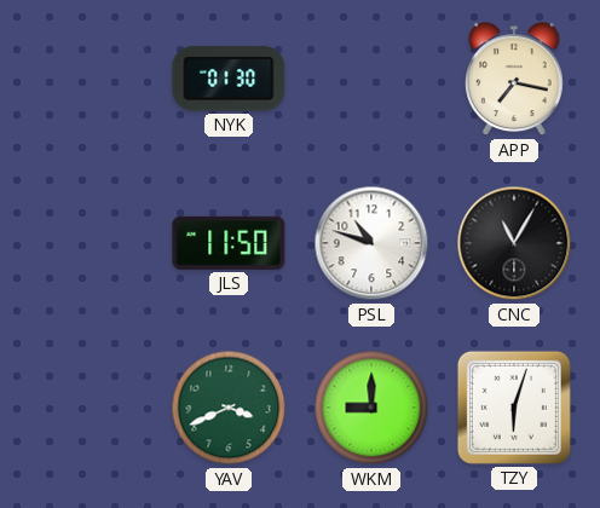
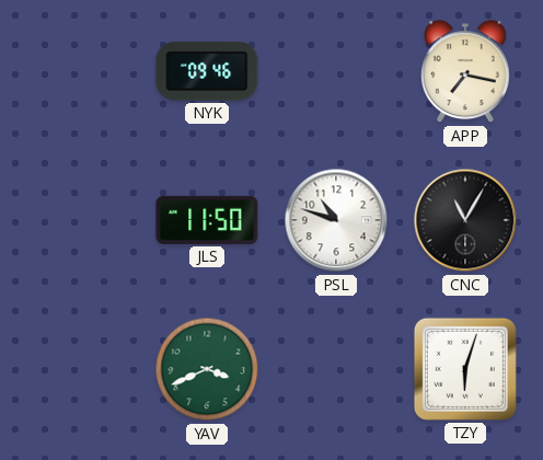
NYK: 01:30 -> 09:46 (207, 71)
WKM: 9:00 -> none (371, 408)
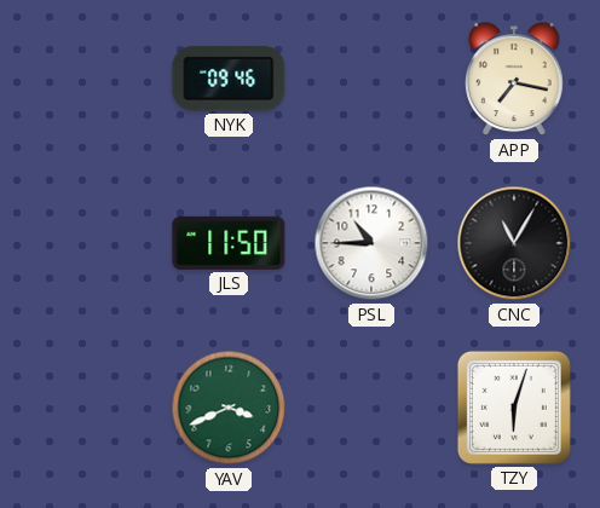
PSL: 10:48 -> 10:45 (371, 243)
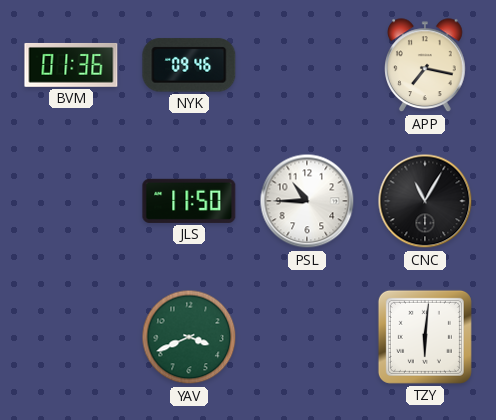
BVM: none -> 01:36 (71, 65)
TZY: 6:03 -> 6:01 (425, 337)
